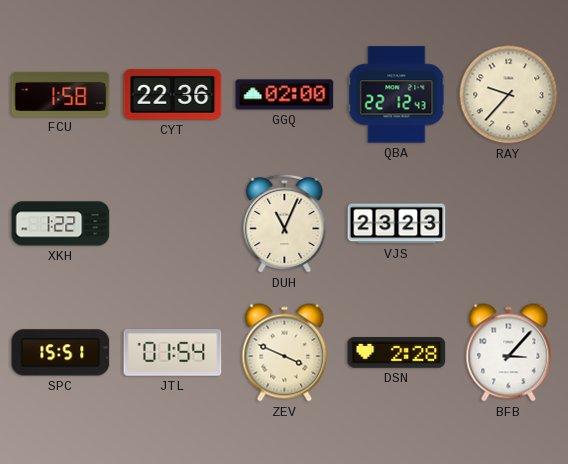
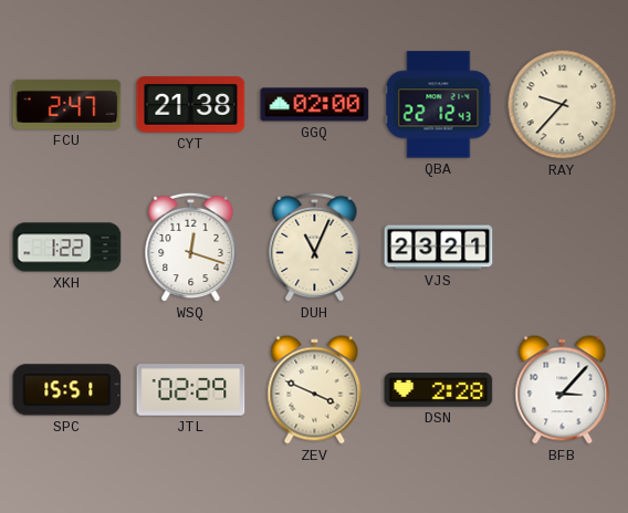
FCU: 1:58 -> 2:47 (67, 104)
CYT: 22:36 -> 21:38 (191, 105)
WSQ: none -> 12:18 (191, 248)
VJS: 23:23 -> 23:21 (439, 248)
JTL: 01:54 -> 02:29 (191, 390)
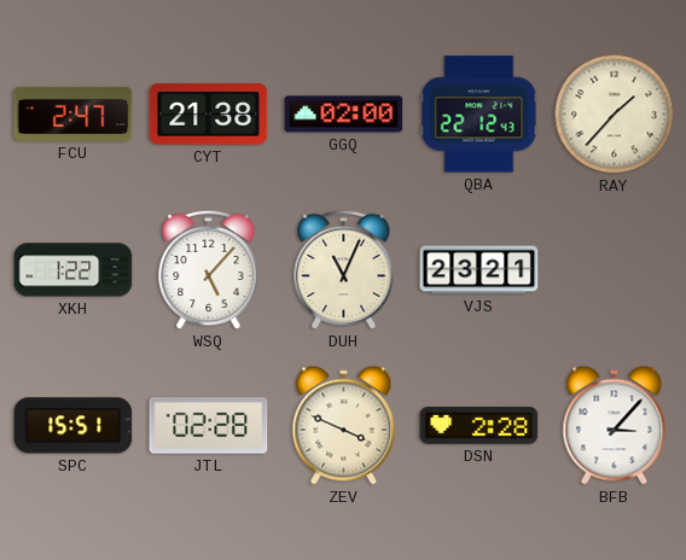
RAY: 9:37 -> 1:37 (615, 115)
WSQ: 12:18 -> 5:07 (209, 270)
JTL: 02:29 -> 02:28 (209, 426)
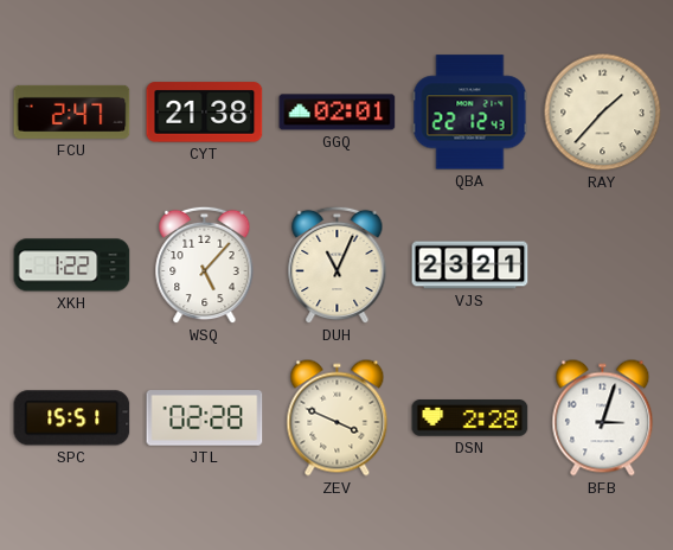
GGQ: 02:00 -> 02:01 (338, 113)
BFB: 3:07 -> 3:03 (603, 418)
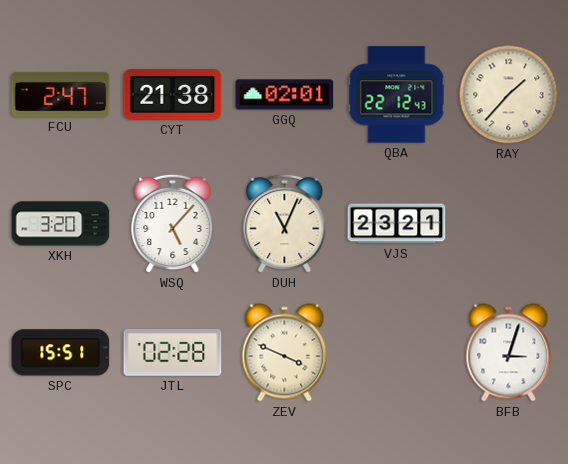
XKH: 1:22 -> 3:20 (61, 224)
DSN: 2:28 -> none (470, 418)
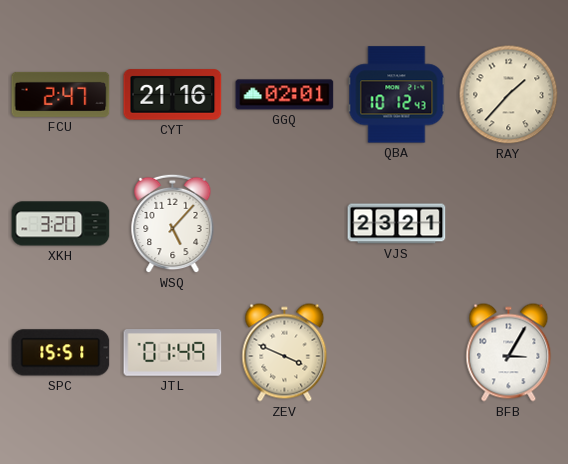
CYT: 21:38 -> 21:16 (173, 95)
QBA: 22:12 -> 10:12 (397, 95)
DUH: 11:04 -> none (285, 224)
JTL: 02:28 -> 01:49 (173, 353)
BFB: 3:03 -> 3:05 (509, 353)
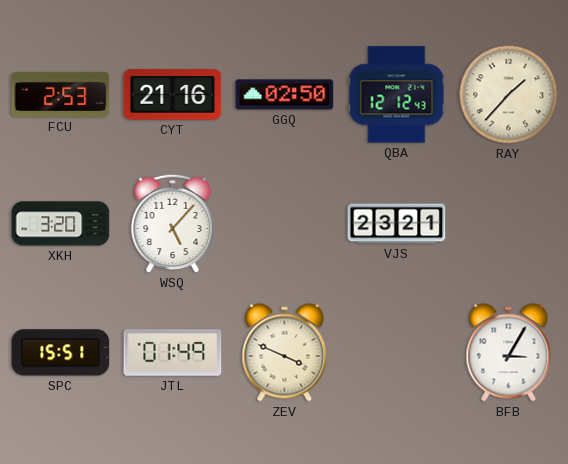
FCU: 2:47 -> 2:53 (61, 94)
GGQ: 02:01 -> 02:50 (285, 95)
QBA: 10:12 -> 12:12 (397, 95)
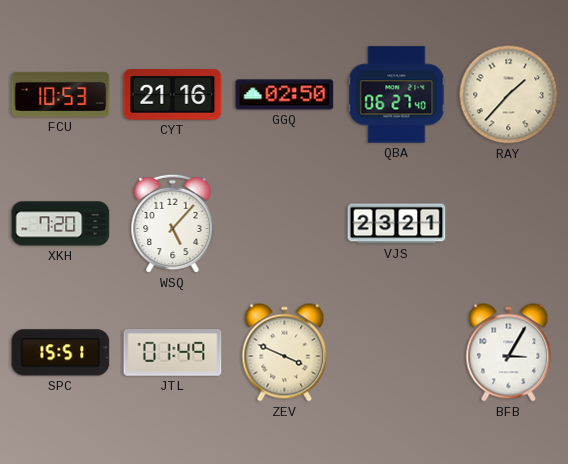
FCU: 2:53 -> 10:53 (61, 94)
QBA: 12:12 -> 06:27 (397, 95)
XKH: 3:20 -> 7:20 (61, 224)
